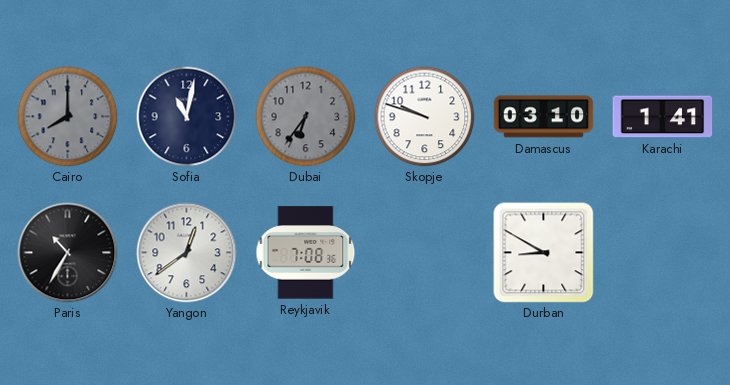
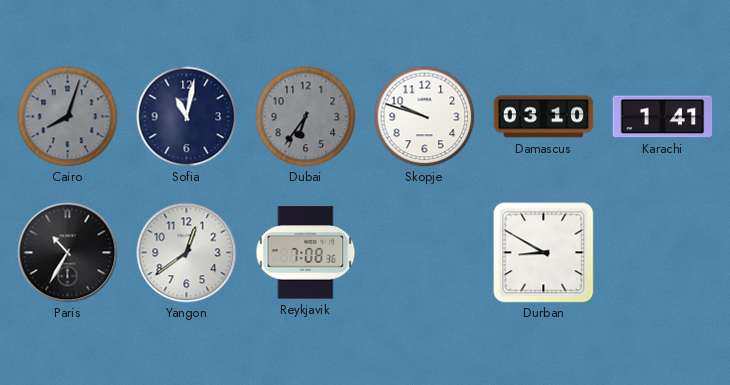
Cairo: 8:00 -> 8:03 (68, 117)
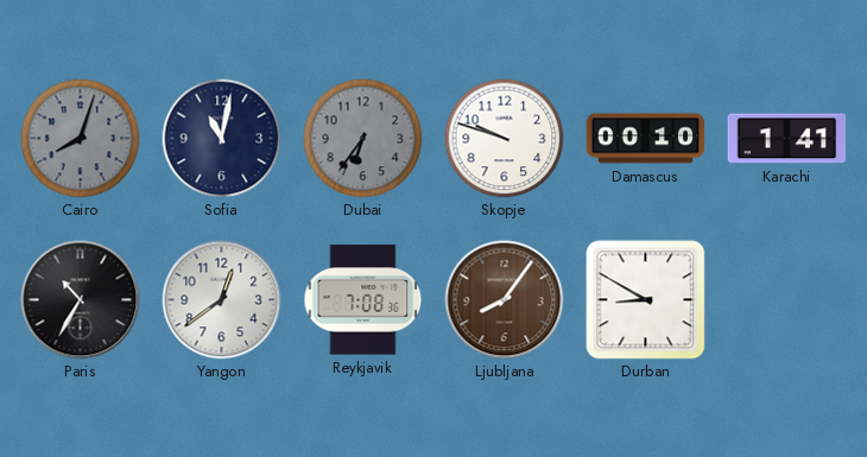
Damascus: 03:10 -> 00:10 (646, 139)
Ljubljana: none -> 8:06 (505, 300)
